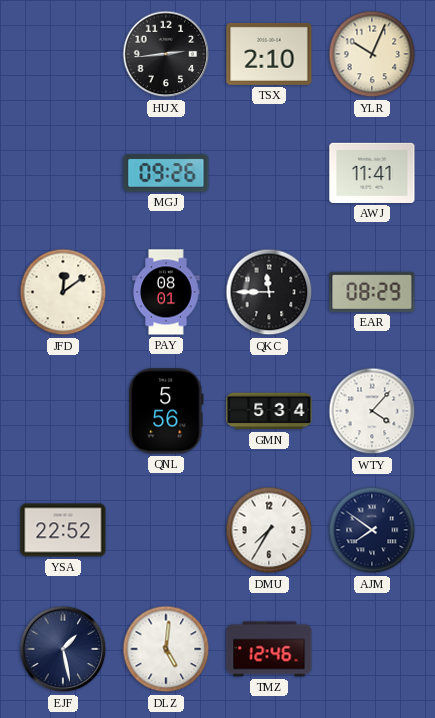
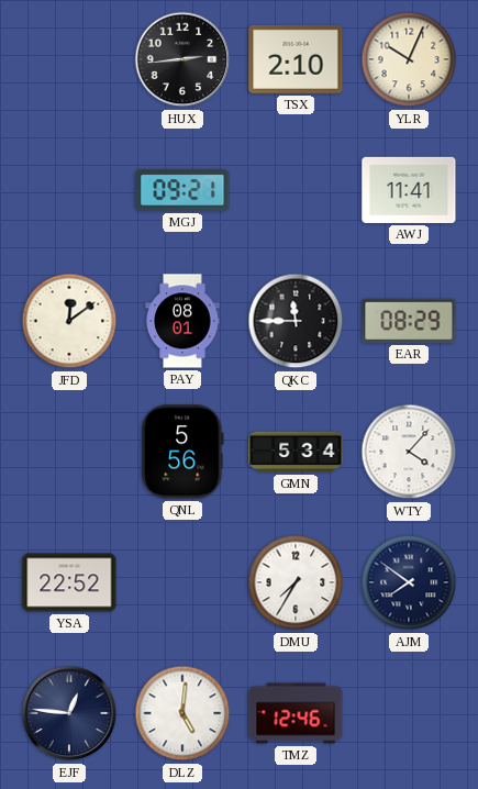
MGJ: 09:26 -> 09:21 (182, 190)
EJF: 1:28 -> 12:46 (69, 713)
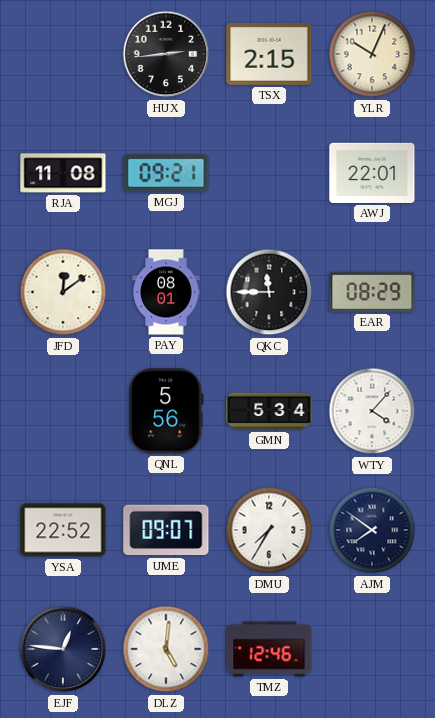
TSX: 2:10 -> 2:15 (269, 54)
RJA: none -> 11:08 (63, 173)
AWJ: 11:41 -> 22:01 (372, 173)
UME: none -> 09:07 (166, 530)
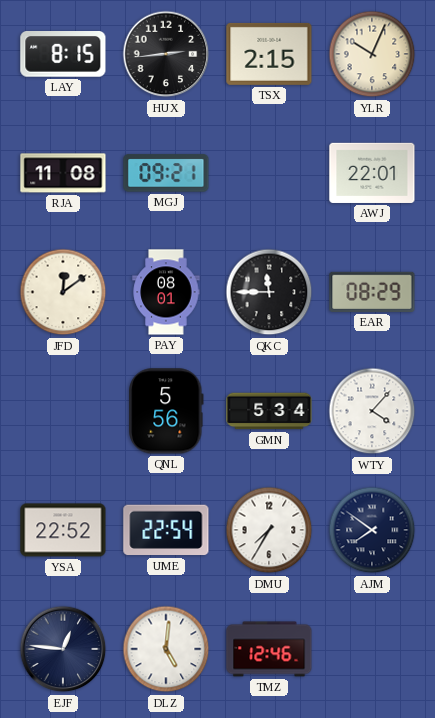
LAY: none -> 8:15 (63, 55)
UME: 09:07 -> 22:54 (166, 530)
